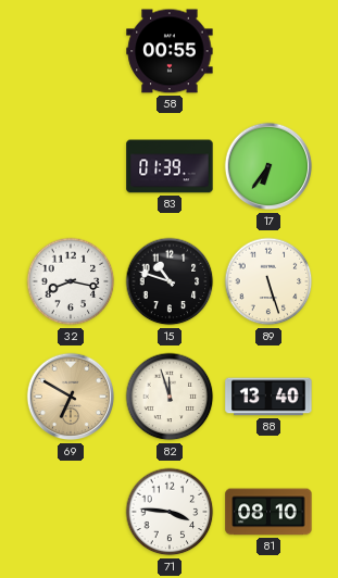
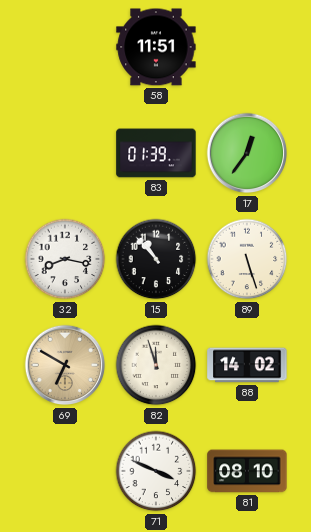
58: 00:55 -> 11:51 (156, 47)
17: 6:36 -> 12:36 (247, 153)
15: 10:48 -> 10:53 (156, 259)
88: 13:40 -> 14:02 (247, 365)
71: 3:46 -> 3:49 (156, 471)
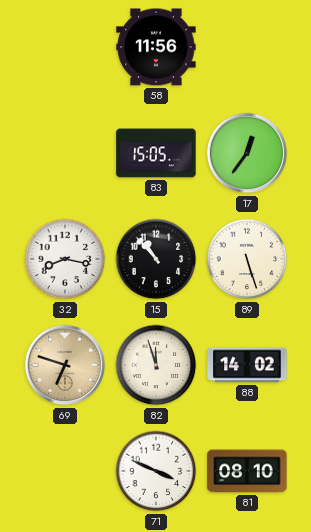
58: 11:51 -> 11:56 (156, 47)
83: 01:39 -> 15:05 (156, 153)
69: 6:50 -> 6:48 (65, 365)
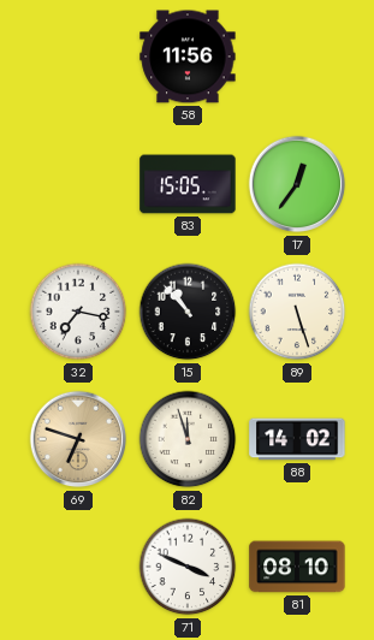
32: 8:17 -> 7:17 (78, 312)
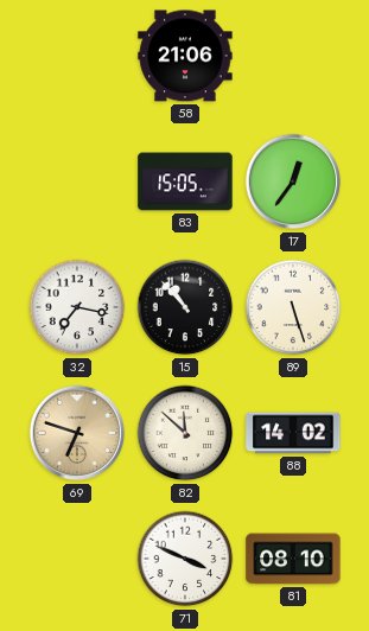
58: 11:56 -> 21:06 (185, 56)
82: 11:57 -> 11:52 (185, 433)
